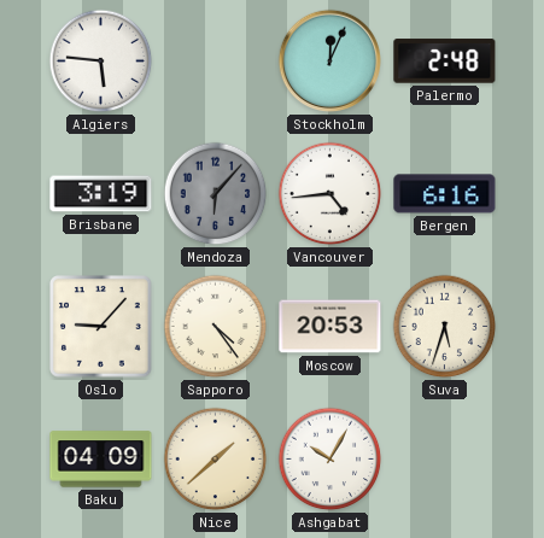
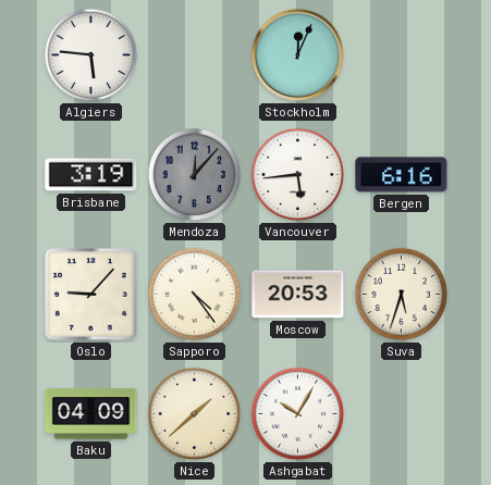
Palermo: 2:48 -> none (445, 62)
Mendoza: 6:07 -> 12:07 (195, 175)
Vancouver: 4:44 -> 5:44 (298, 175)
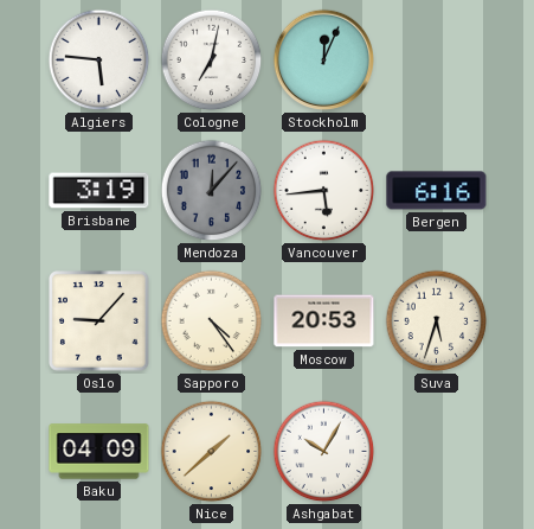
Cologne: none -> 7:02 (212, 60)
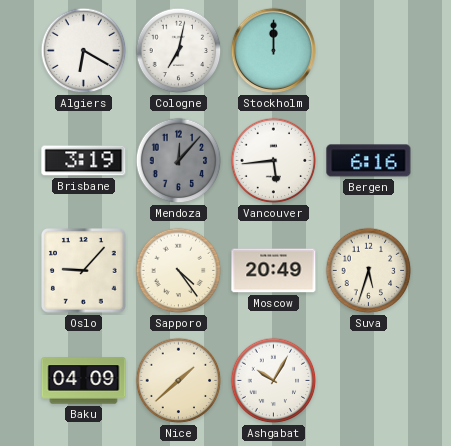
Algiers: 5:46 -> 6:20 (84, 51)
Stockholm: 12:04 -> 12:00 (274, 51)
Moscow: 20:53 -> 20:49 (274, 271)
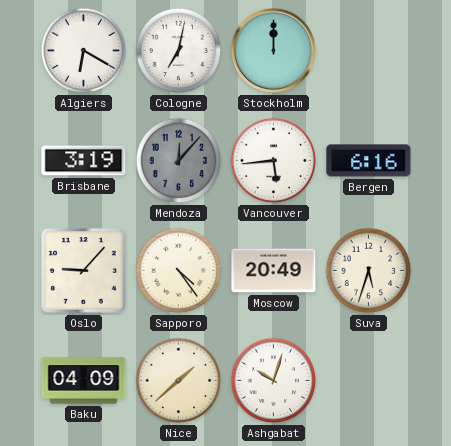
Ashgabat: 10:05 -> 10:03 (274, 381)
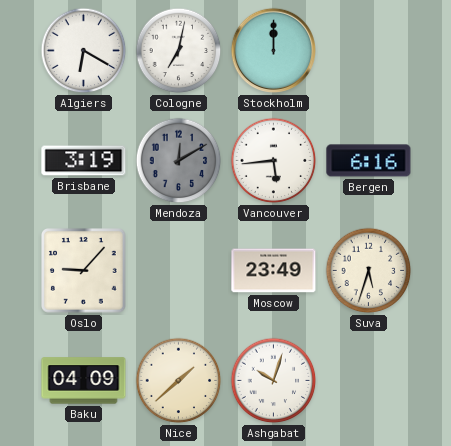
Mendoza: 12:07 -> 12:10 (179, 161)
Sapporo: 4:24 -> none (179, 271)
Moscow: 20:49 -> 23:49 (274, 271)
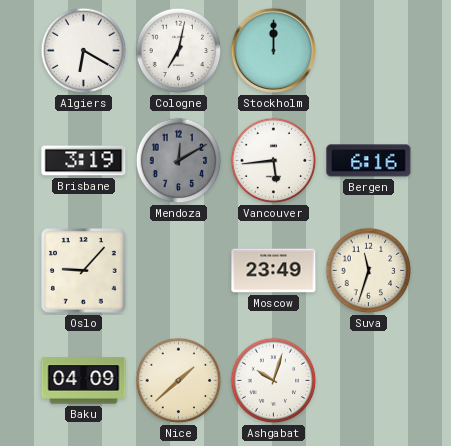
Suva: 5:33 -> 11:33 (369, 271)
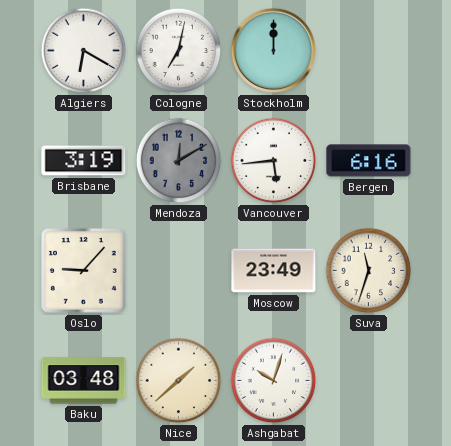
Baku: 04:09 -> 03:48 (84, 381)
